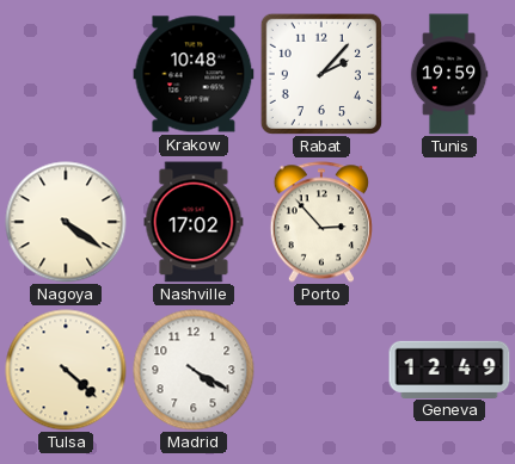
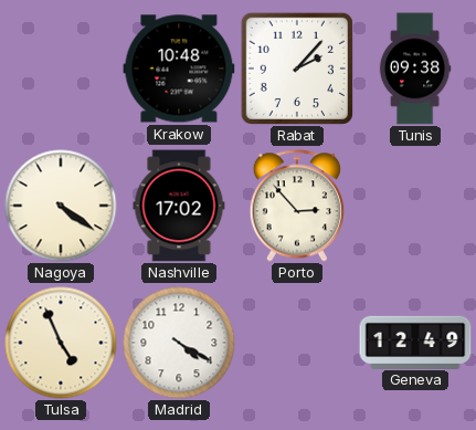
Tunis: 19:59 -> 09:38 (415, 69)
Tulsa: 4:22 -> 4:56 (61, 343)
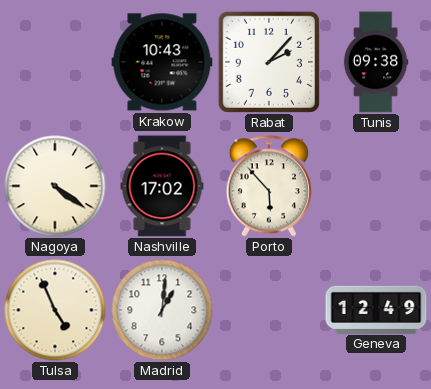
Krakow: 10:48 -> 10:43 (162, 62)
Porto: 2:53 -> 5:53 (269, 186)
Madrid: 4:20 -> 1:01 (162, 310)
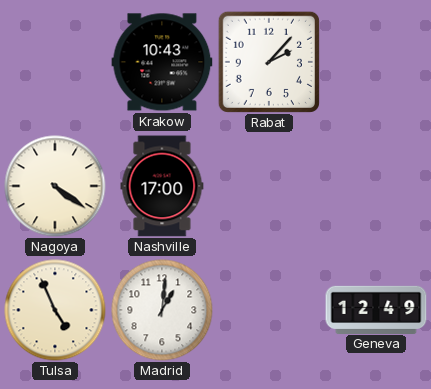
Tunis: 09:38 -> none (376, 62)
Nashville: 17:02 -> 17:00 (162, 186)
Porto: 5:53 -> none (269, 186)
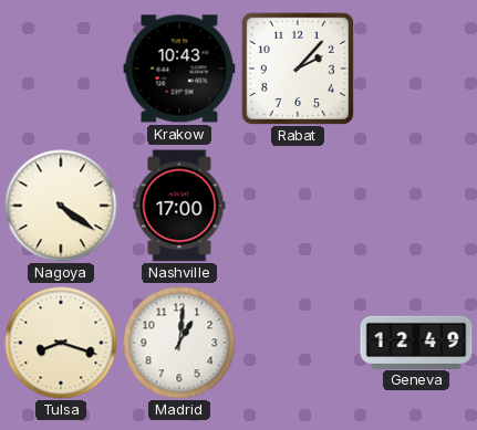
Tulsa: 4:56 -> 8:18 (61, 343)
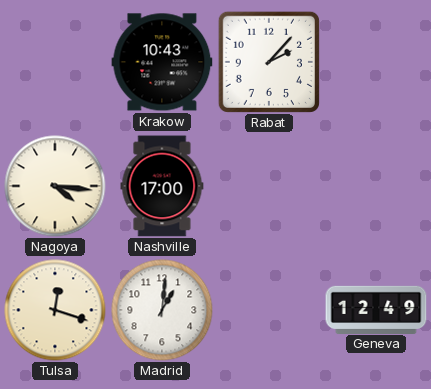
Nagoya: 4:21 -> 4:16 (55, 186)
Tulsa: 8:18 -> 12:18 (55, 310)
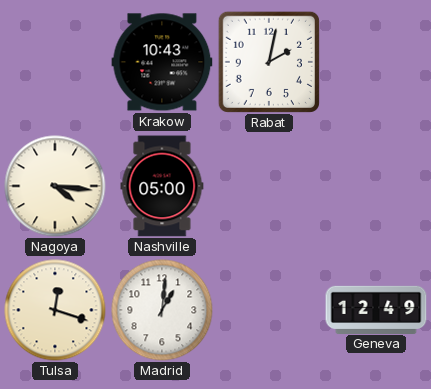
Rabat: 2:07 -> 2:02 (269, 62)
Nashville: 17:00 -> 05:00 (162, 186)
